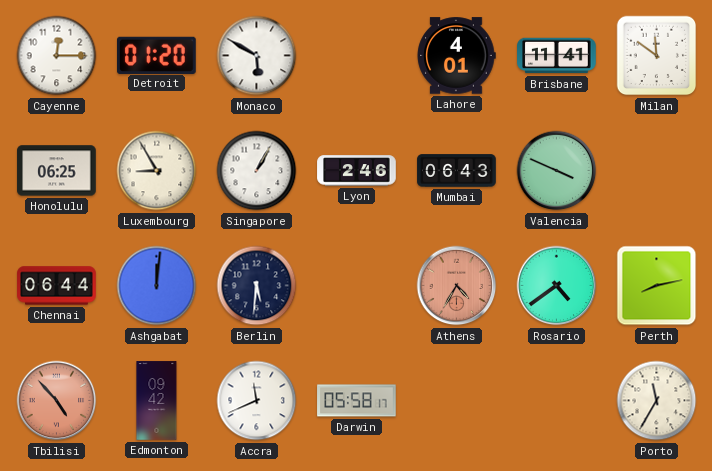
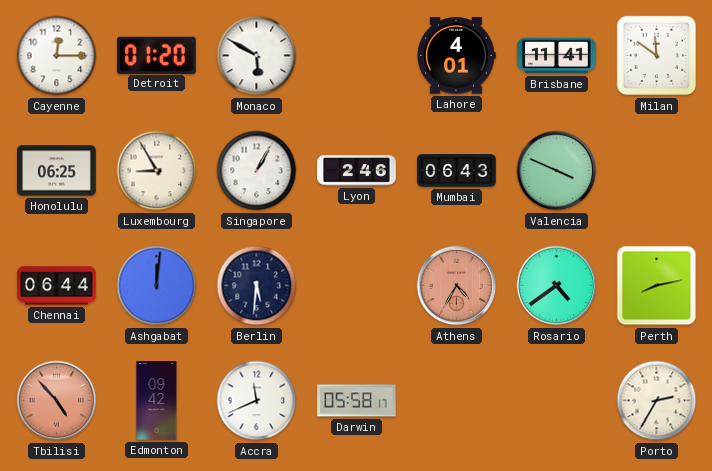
Porto: 11:35 -> 2:35 (657, 401)
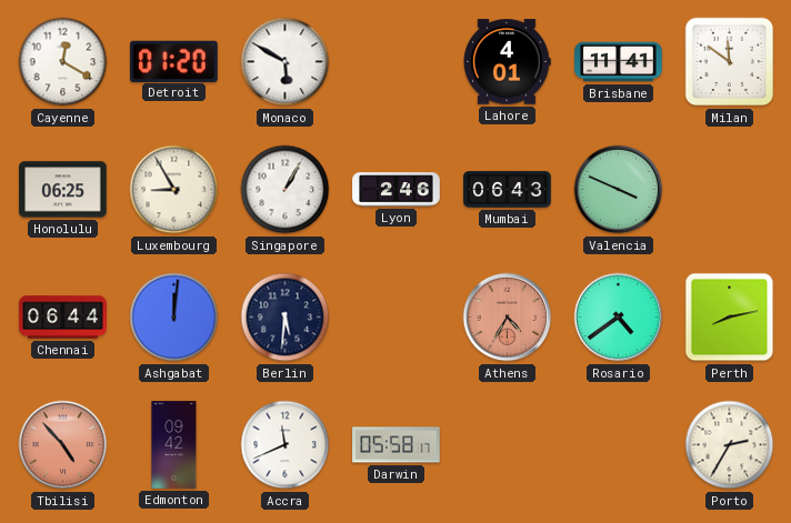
Cayenne: 12:15 -> 12:20 (63, 62)
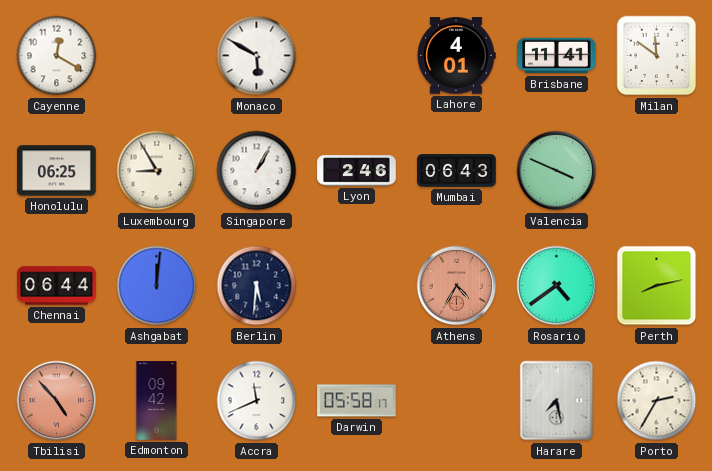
Detroit: 01:20 -> none (174, 61)
Harare: none -> 7:28 (557, 401)
